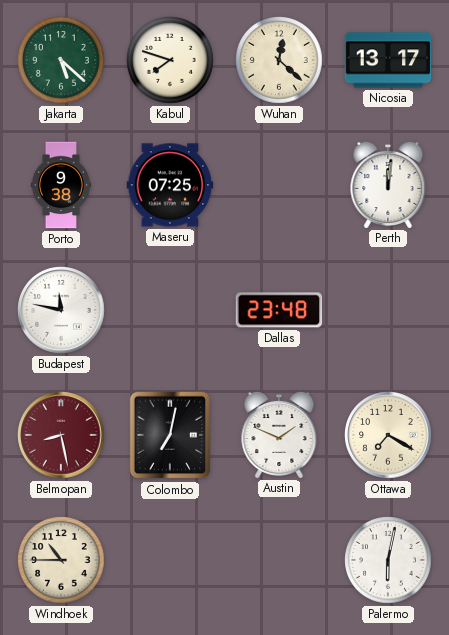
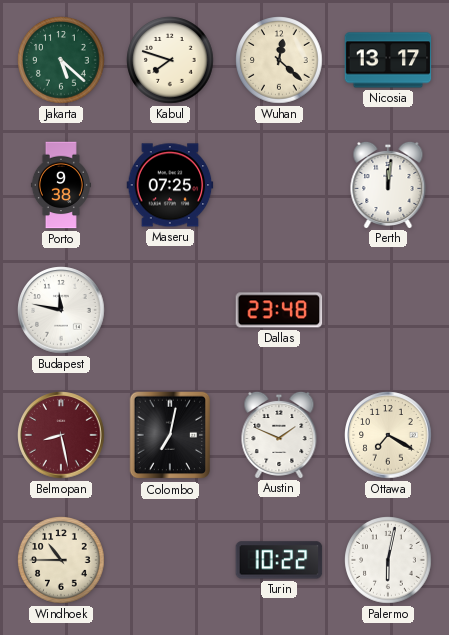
Turin: none -> 10:22 (279, 560)
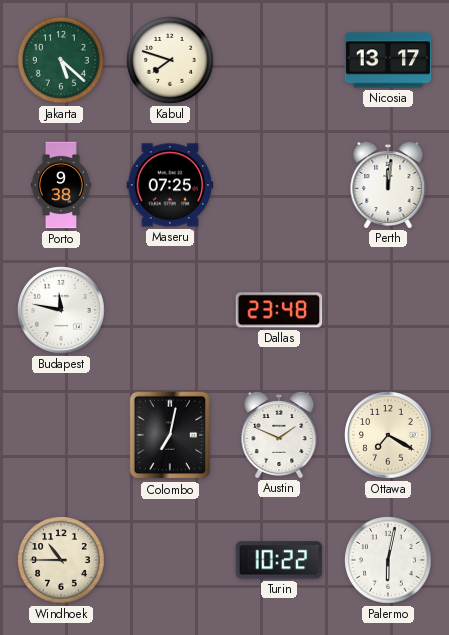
Wuhan: 12:22 -> none (279, 60)
Belmopan: 8:28 -> none (61, 435)
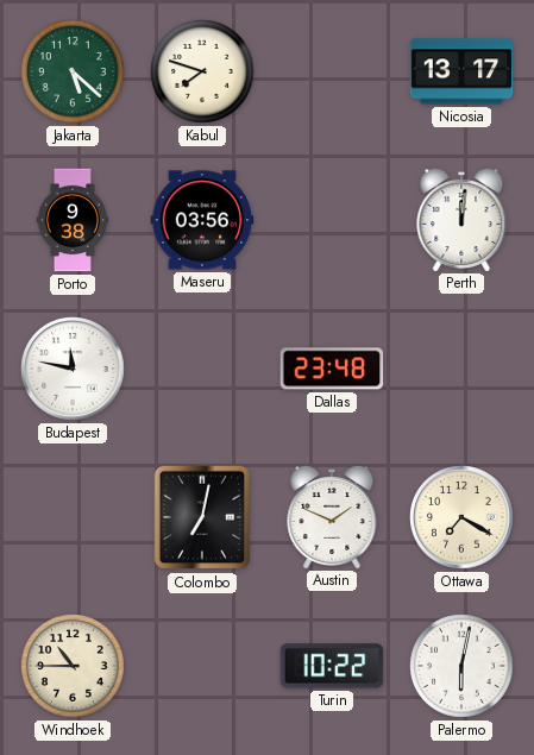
Maseru: 07:25 -> 03:56 (202, 220)
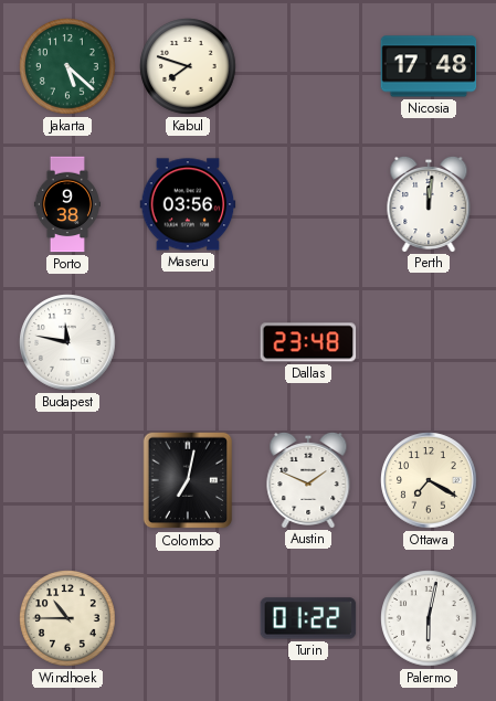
Nicosia: 13:17 -> 17:48 (429, 66)
Turin: 10:22 -> 01:22 (308, 618)
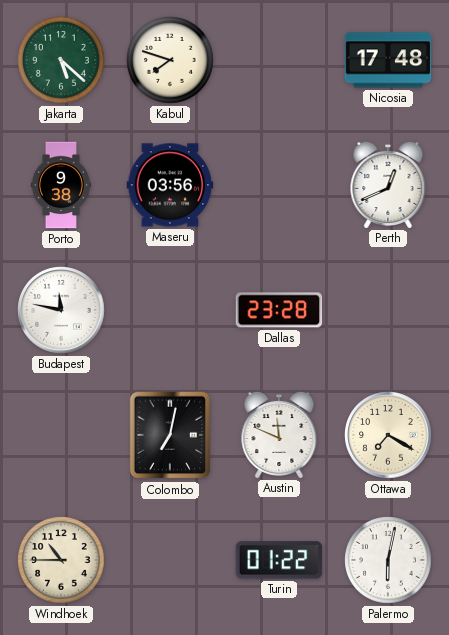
Perth: 12:01 -> 12:41 (388, 184)
Dallas: 23:48 -> 23:28 (279, 310)
Austin: 1:49 -> 11:49 (279, 434)
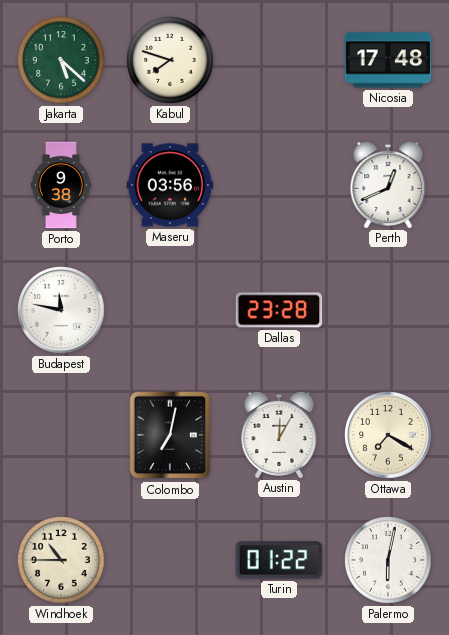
Austin: 11:49 -> 12:05 (279, 434)
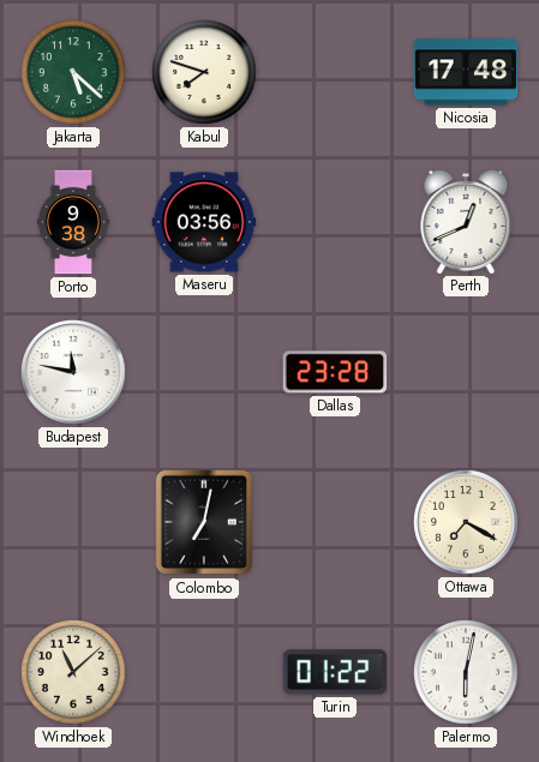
Austin: 12:05 -> none (279, 434)
Windhoek: 10:45 -> 11:08 (73, 672)
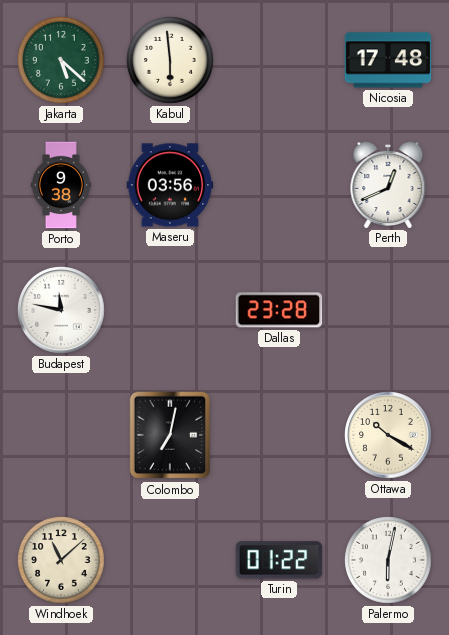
Kabul: 7:48 -> 5:59 (170, 60)
Ottawa: 7:20 -> 10:20 (388, 435)
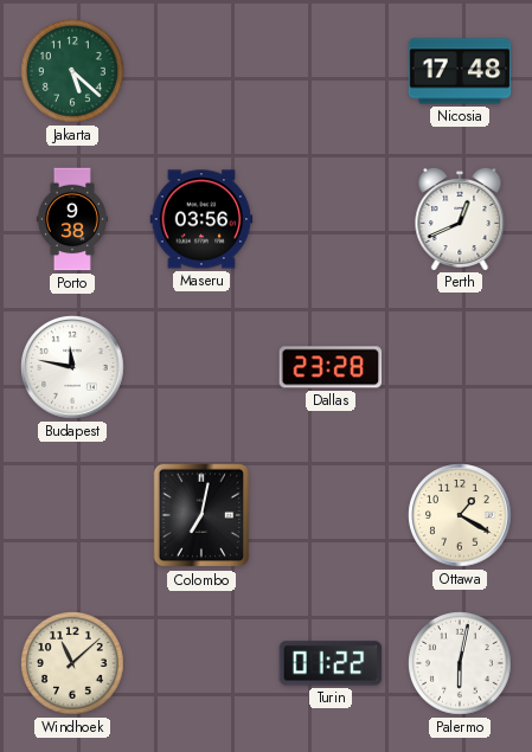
Kabul: 5:59 -> none (170, 60)
Ottawa: 10:20 -> 1:20 (460, 515)
